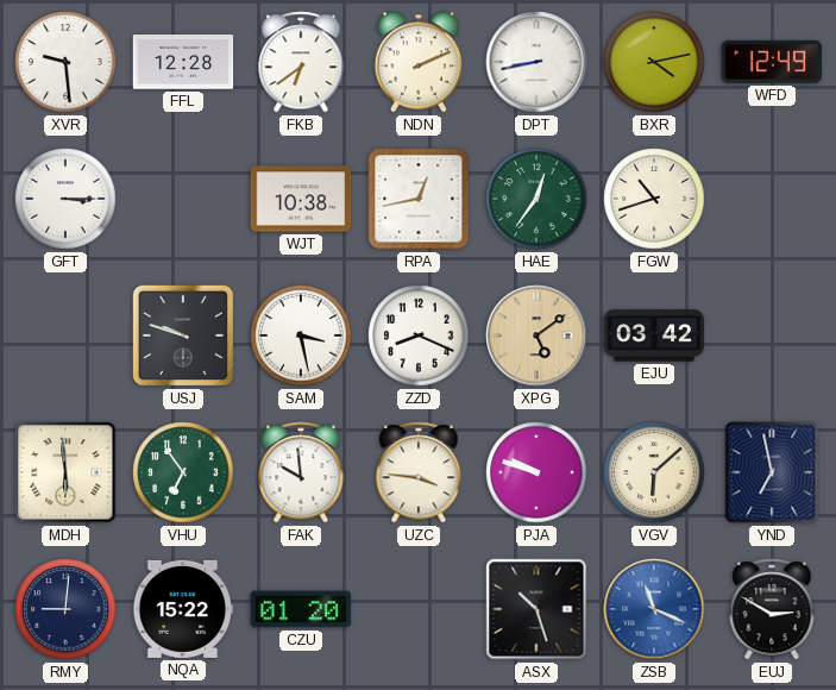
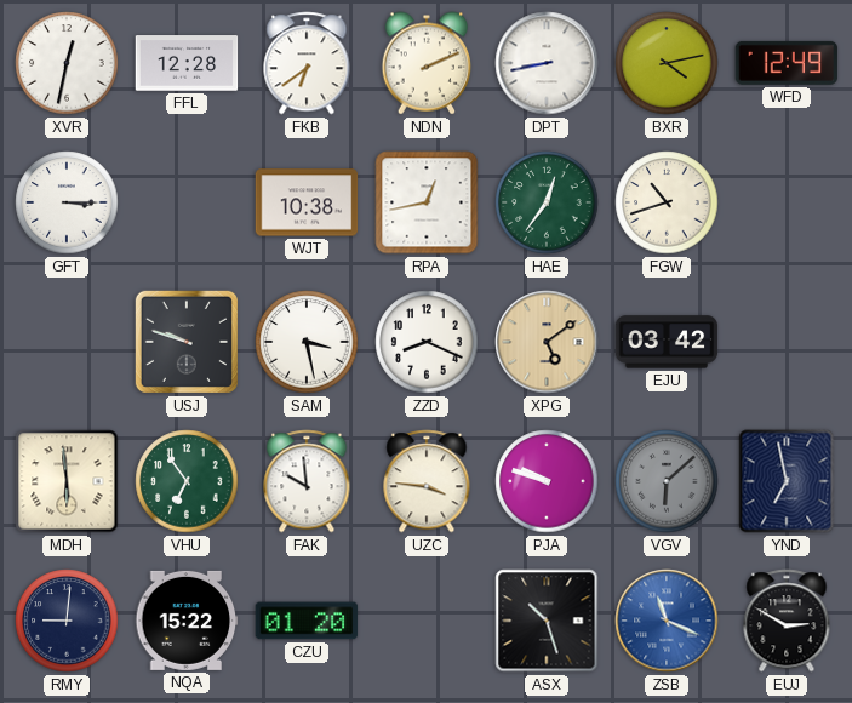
XVR: 9:29 -> 12:32 (67, 63)
VGV dial: cream -> grey (667, 481)
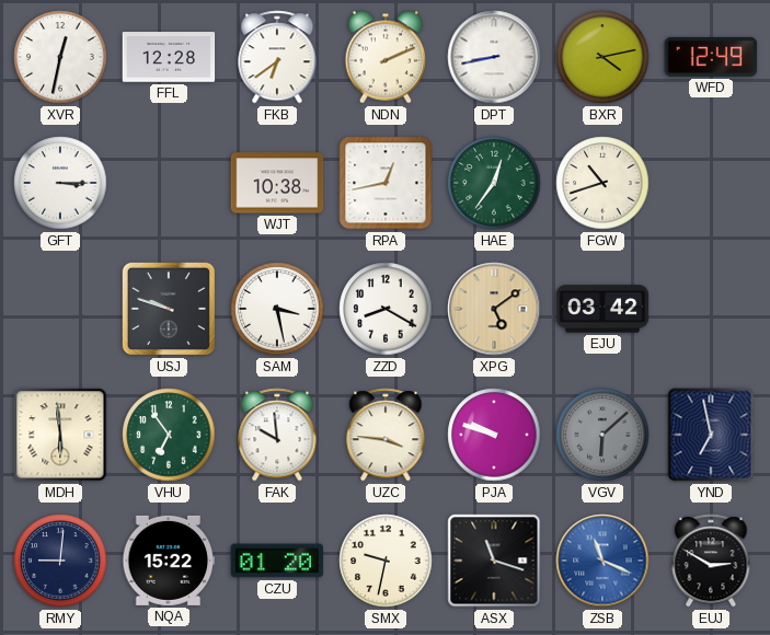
ZZD: 8:19 -> 8:20 (386, 309)
SMX: none -> 9:32 (386, 561)
ASX: 10:27 -> 11:18 (494, 561)
